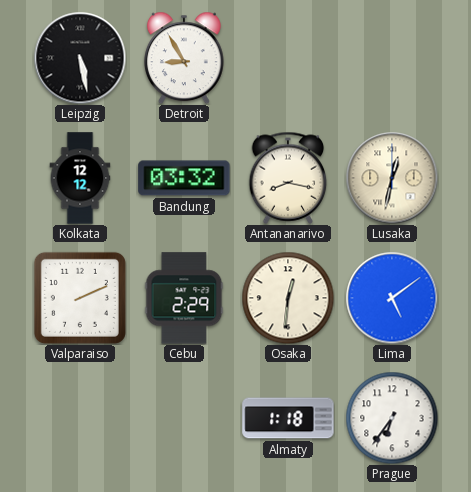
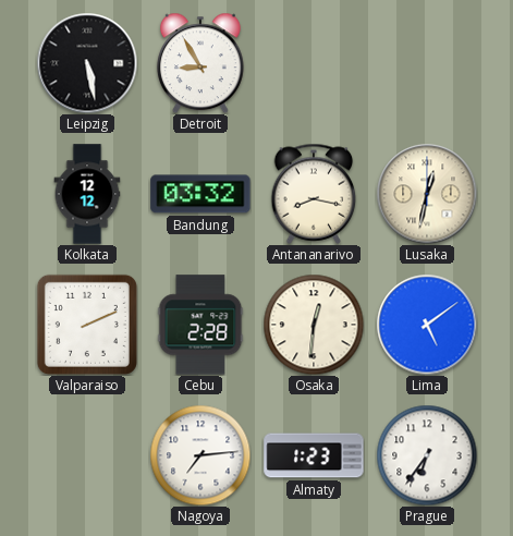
Cebu: 2:29 -> 2:28 (200, 325)
Nagoya: none -> 7:14 (200, 455)
Almaty: 1:18 -> 1:23 (314, 455)
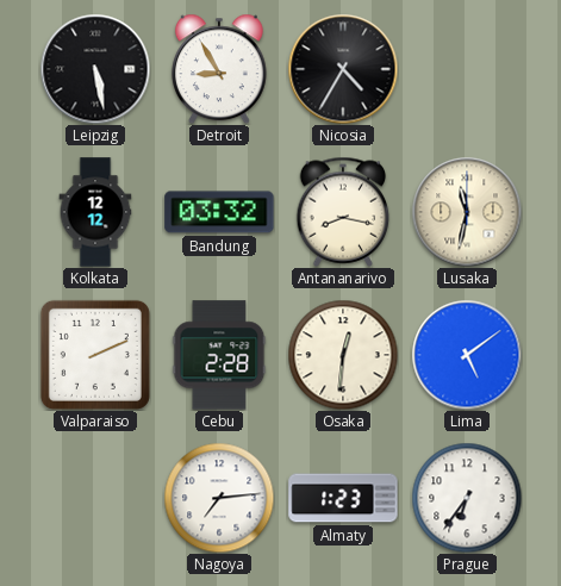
Nicosia: none -> 4:35 (343, 69)
Lusaka: 12:32 -> 11:32 (467, 212)
